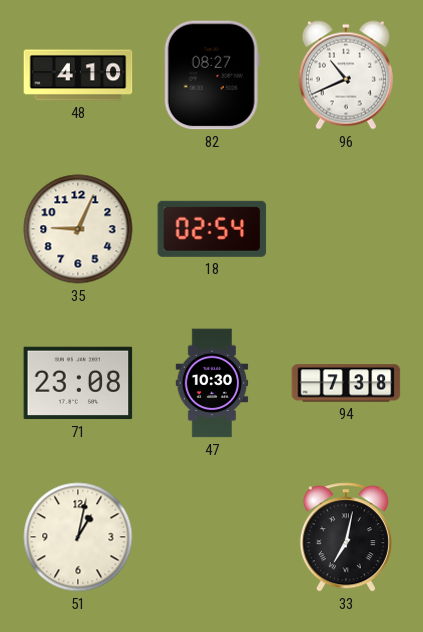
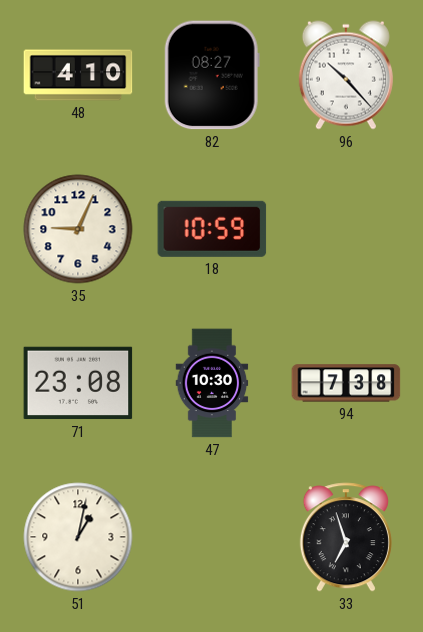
96: 10:41 -> 10:23 (346, 75)
18: 02:54 -> 10:59 (212, 229)
33: 7:02 -> 6:57 (346, 537)
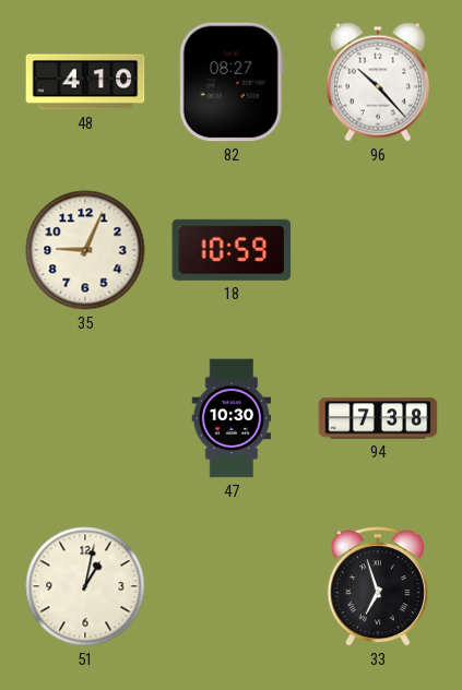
71: 23:08 -> none (78, 383)
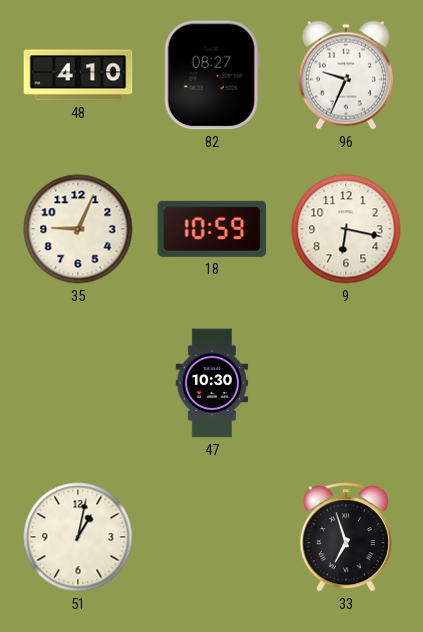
96: 10:23 -> 9:34 (346, 75)
9: none -> 6:17 (346, 229)
94: 7:38 -> none (378, 418)
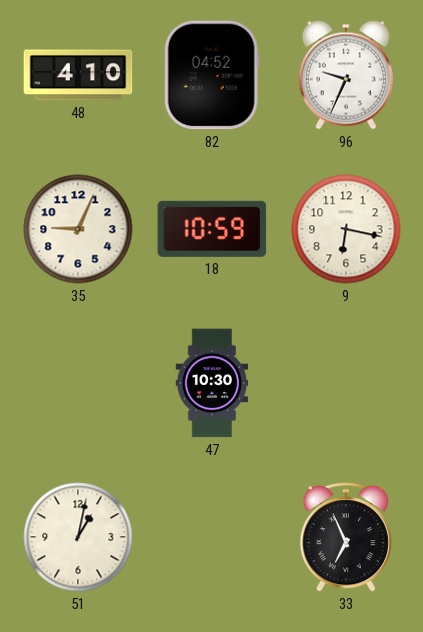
82: 08:27 -> 04:52 (212, 75)
33: 6:57 -> 6:56 (346, 537)
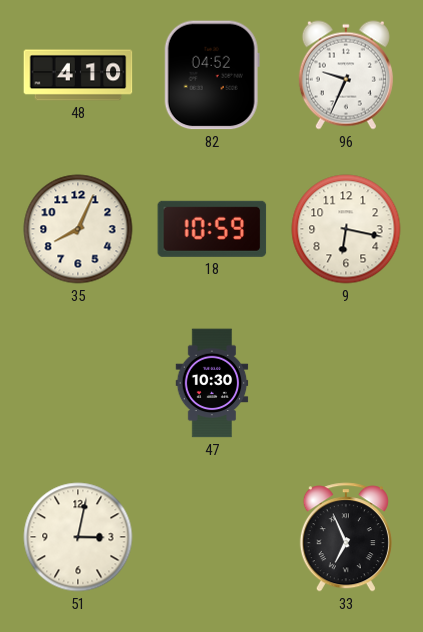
35: 9:04 -> 8:04 (78, 229)
51: 1:02 -> 3:02 (78, 537)
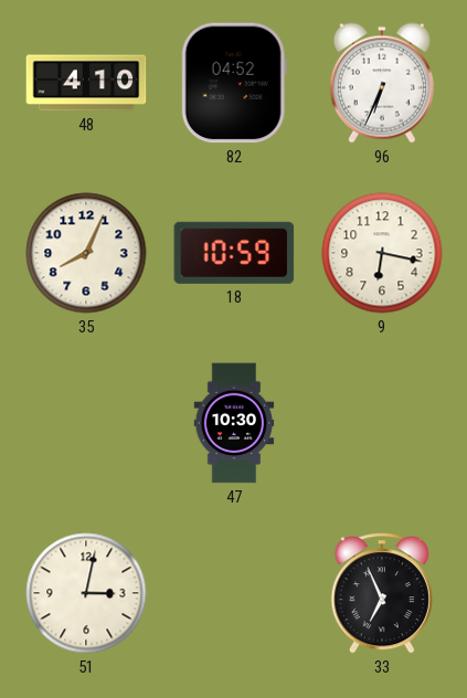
96: 9:34 -> 6:34 (382, 83)
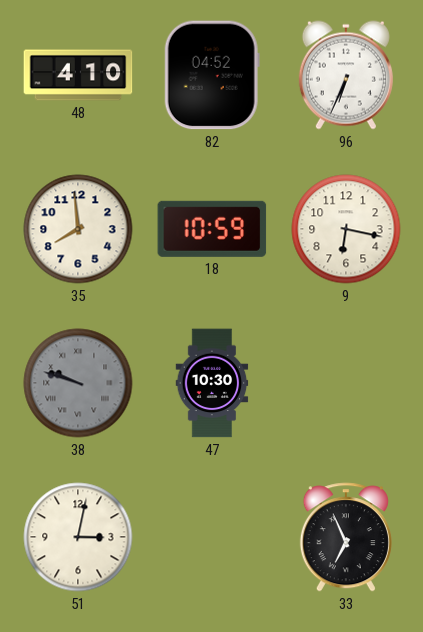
35: 8:04 -> 7:59 (78, 229)
38: none -> 9:48 (78, 383)
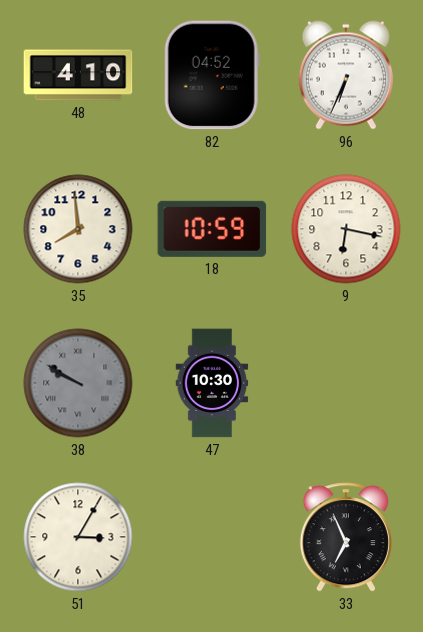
38: 9:48 -> 9:50 (78, 383)
51: 3:02 -> 3:05 (78, 537)
